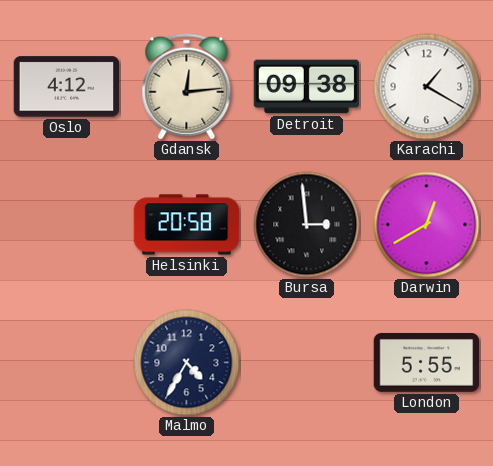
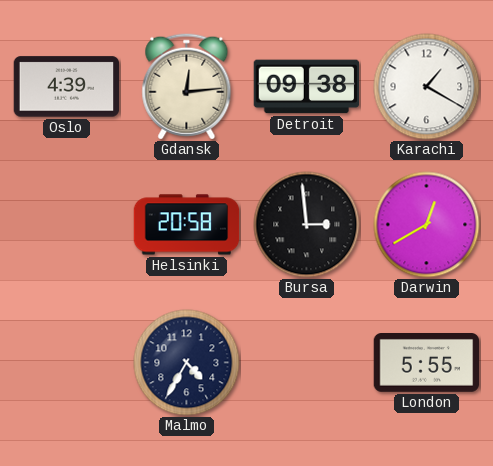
Oslo: 4:12 -> 4:39 (67, 87)
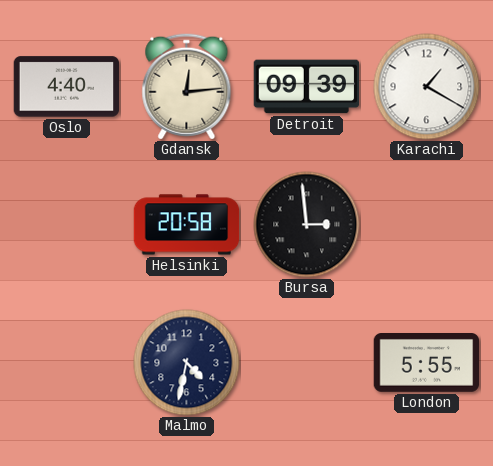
Oslo: 4:39 -> 4:40 (67, 87)
Detroit: 09:38 -> 09:39 (307, 87)
Darwin: 12:40 -> none (427, 225)
Malmo: 4:35 -> 4:32 (187, 363)
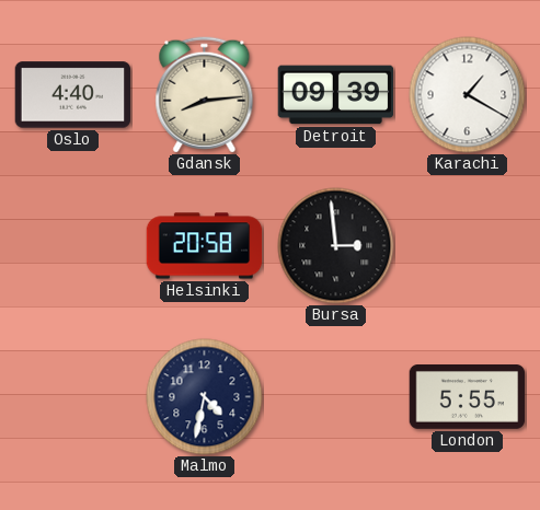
Gdansk: 12:14 -> 8:14 (205, 95)
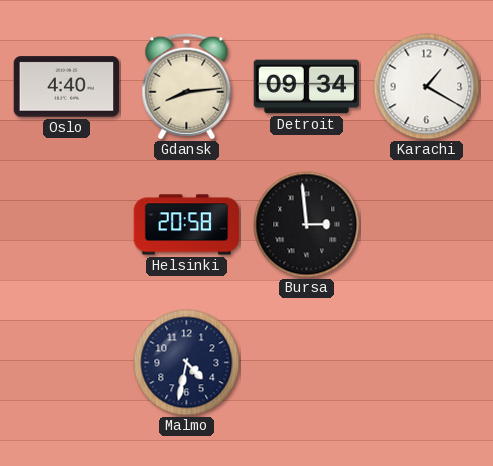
Detroit: 09:39 -> 09:34 (307, 87)
London: 5:55 -> none (468, 397)
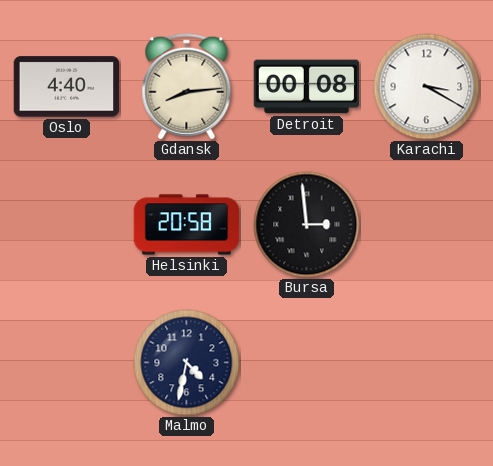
Detroit: 09:34 -> 00:08 (307, 87)
Karachi: 1:20 -> 3:20 (427, 87)
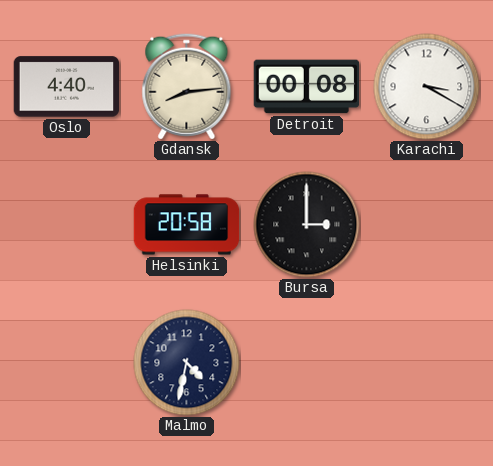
Bursa: 2:59 -> 3:00 (307, 225)
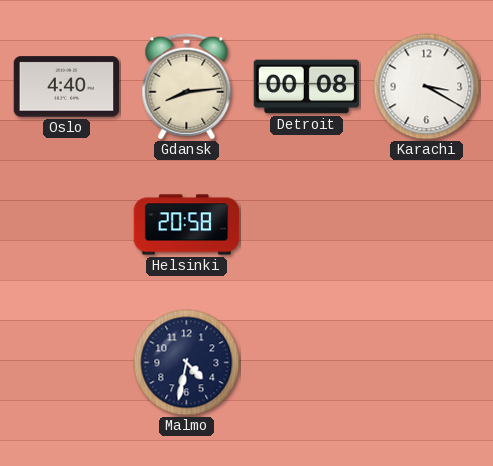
Bursa: 3:00 -> none (307, 225)
